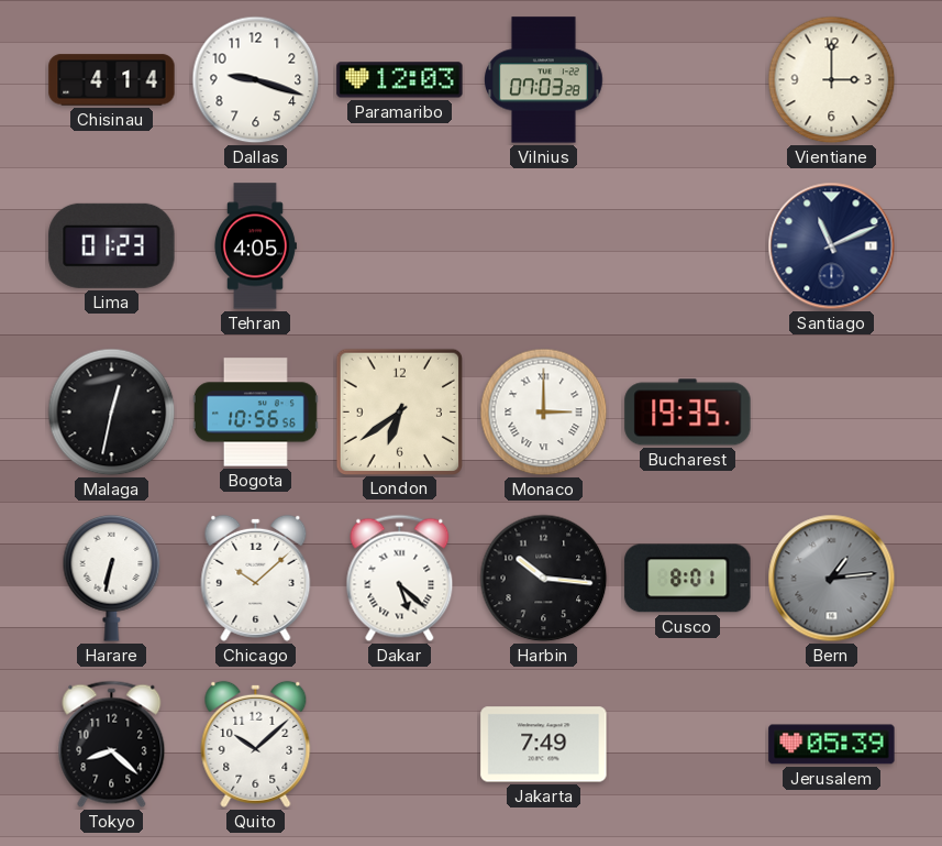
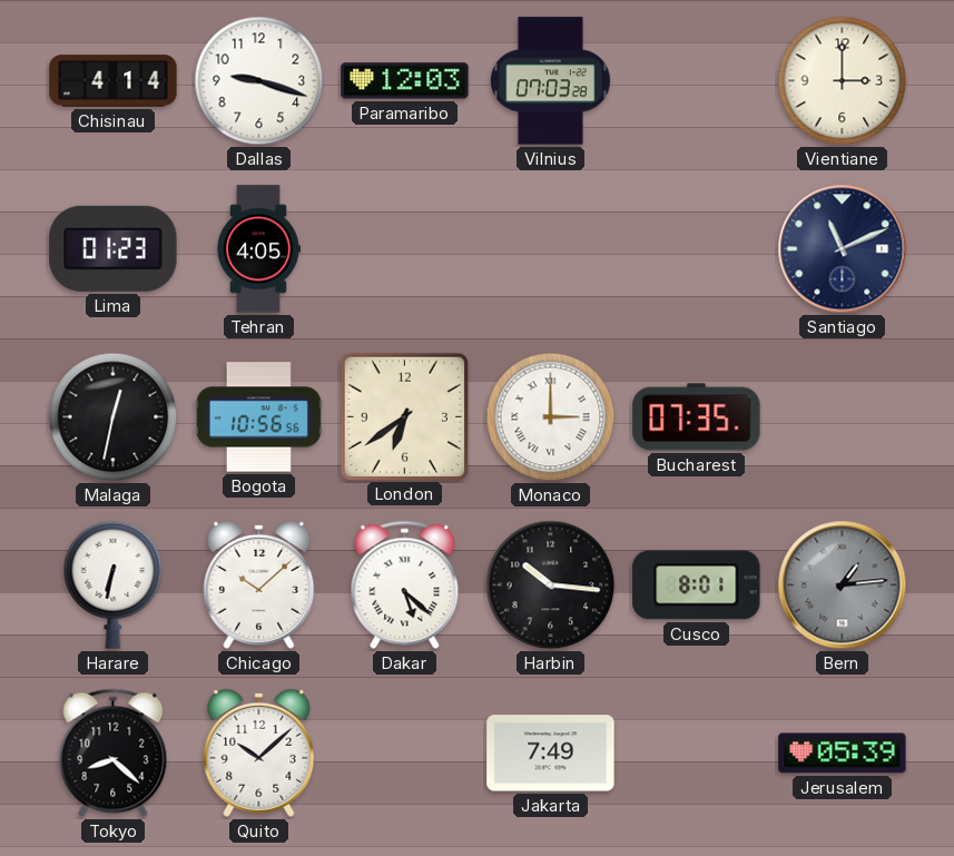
Bucharest: 19:35 -> 07:35 (697, 417)
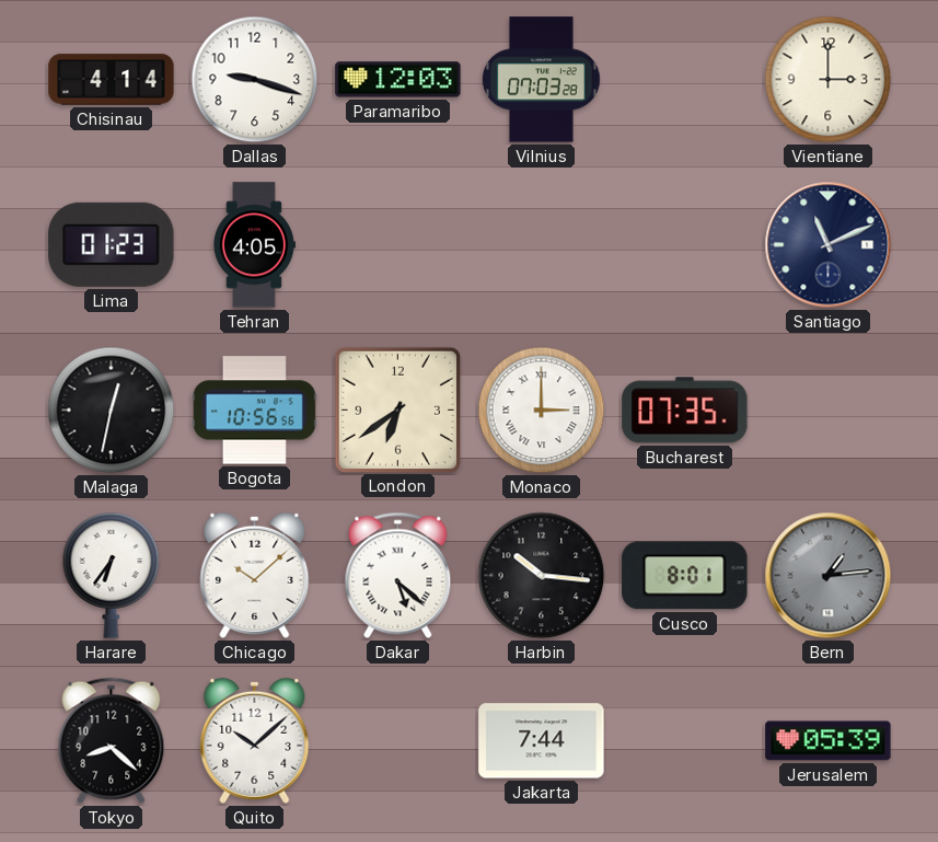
Harare: 6:32 -> 6:36 (112, 576)
Jakarta: 7:49 -> 7:44 (542, 741)
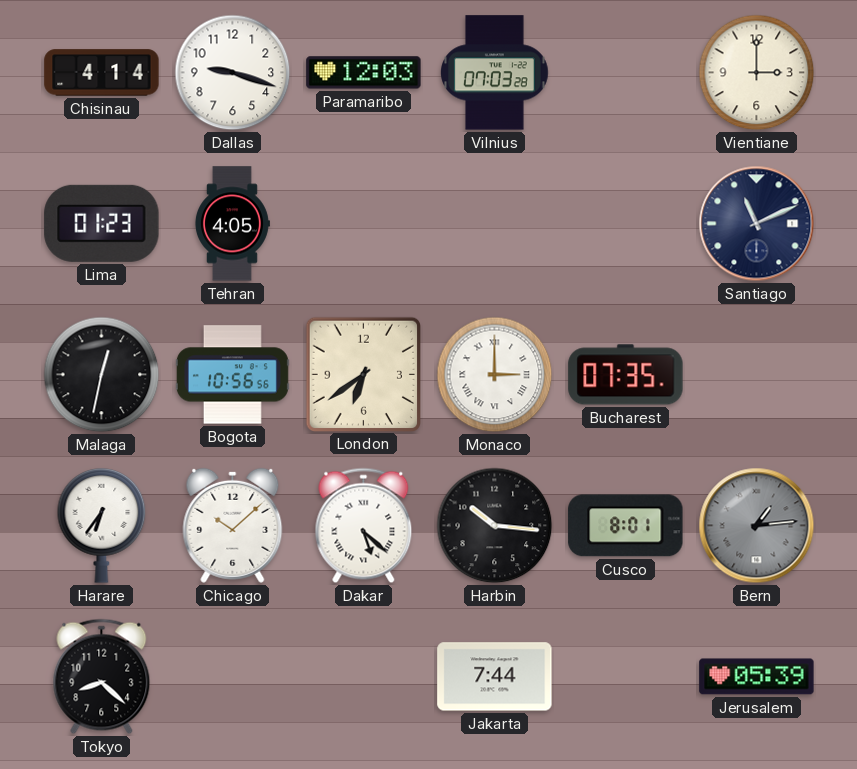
Quito: 10:08 -> none (255, 740)
